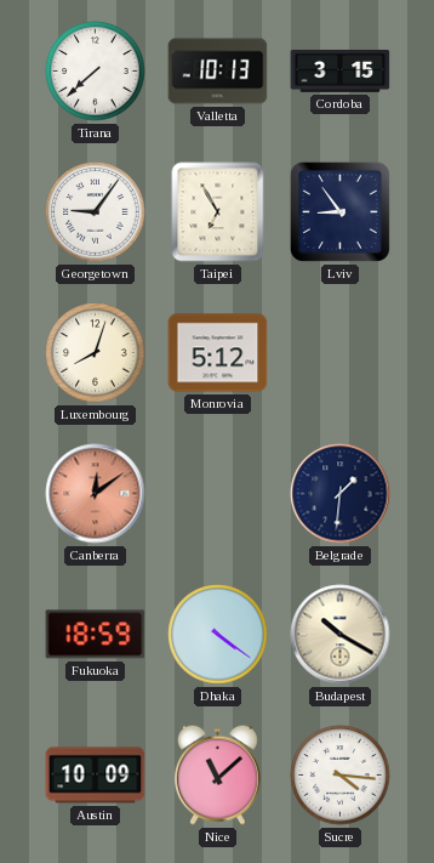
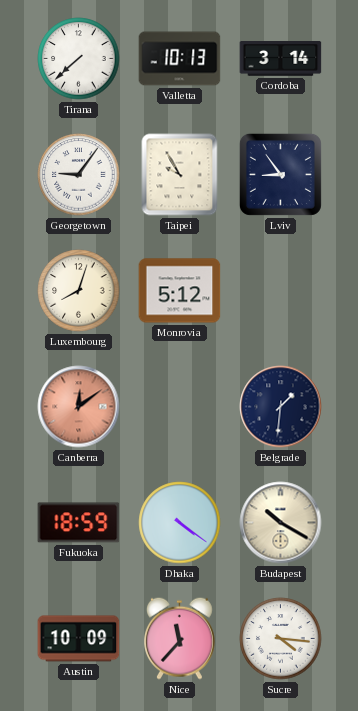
Cordoba: 3:15 -> 3:14 (281, 59)
Taipei: 6:55 -> 9:55 (180, 175)
Nice: 11:08 -> 11:37 (180, 638)
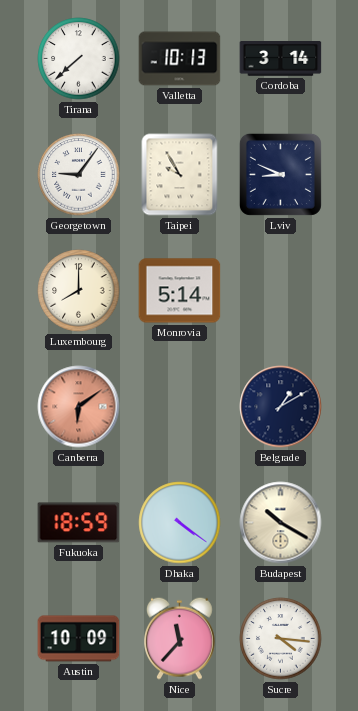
Lviv: 8:54 -> 8:49 (280, 174)
Luxembourg: 8:03 -> 8:00 (79, 291)
Monrovia: 5:12 -> 5:14 (180, 291)
Canberra: 12:09 -> 6:09 (79, 407)
Belgrade: 1:31 -> 1:10 (281, 407)
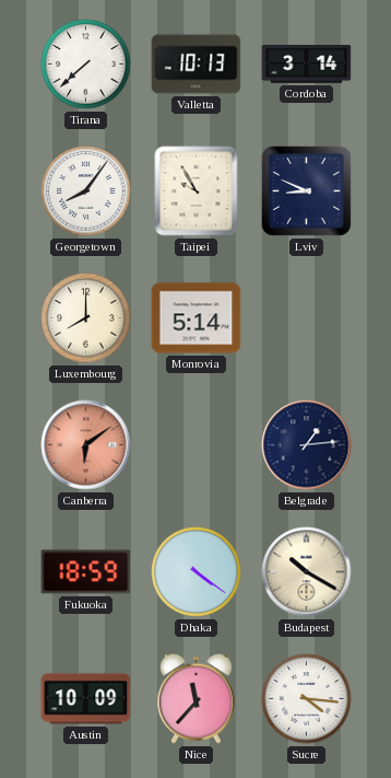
Georgetown: 9:06 -> 8:06 (86, 191)
Belgrade: 1:10 -> 1:14 (307, 445)
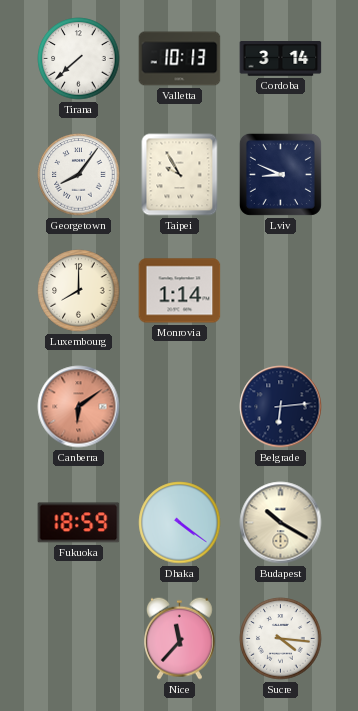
Monrovia: 5:14 -> 1:14 (180, 291)
Belgrade: 1:14 -> 6:14 (281, 407)
Austin: 10:09 -> none (86, 699)
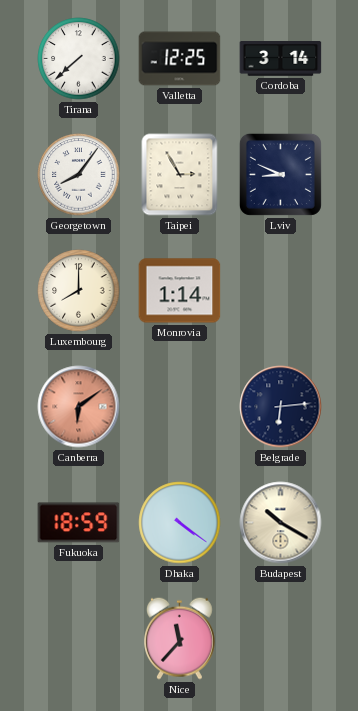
Valletta: 10:13 -> 12:25 (180, 59)
Taipei: 9:55 -> 2:55 (180, 175)
Sucre: 4:16 -> none (281, 639)
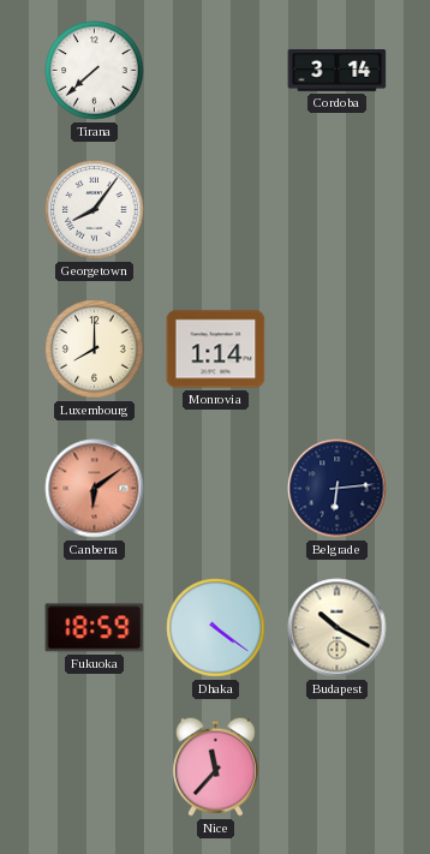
Valletta: 12:25 -> none (180, 59)
Taipei: 2:55 -> none (180, 175)
Lviv: 8:49 -> none (280, 174)
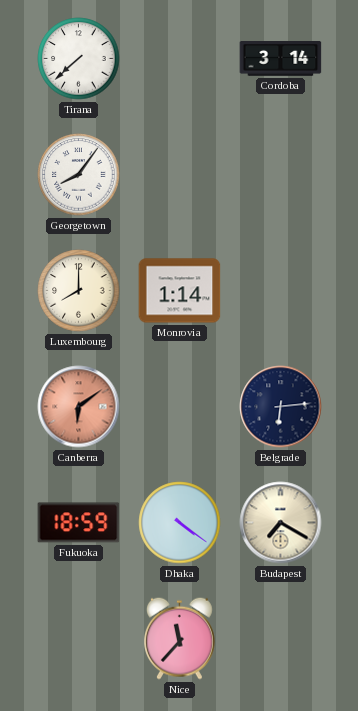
Budapest: 10:20 -> 7:20 (281, 523)
